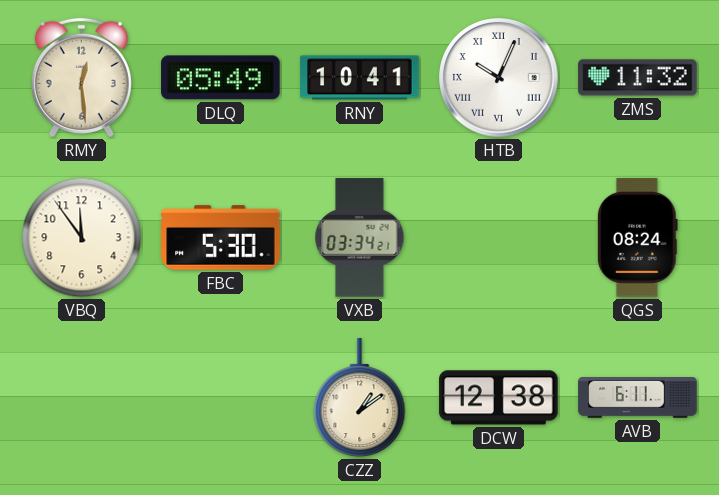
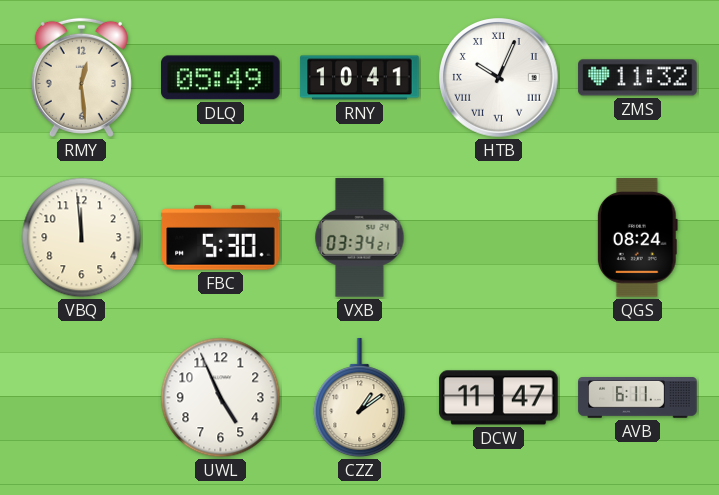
VBQ: 11:54 -> 11:59 (82, 238)
UWL: none -> 4:56 (221, 398)
DCW: 12:38 -> 11:47 (499, 398)
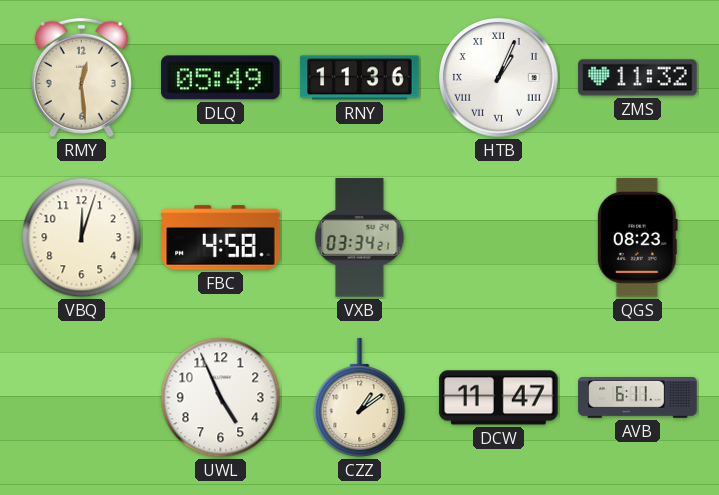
RNY: 10:41 -> 11:36 (360, 78)
HTB: 10:04 -> 1:04 (499, 78)
VBQ: 11:59 -> 12:03 (82, 238)
FBC: 5:30 -> 4:58 (221, 238)
QGS: 08:24 -> 08:23 (637, 238)
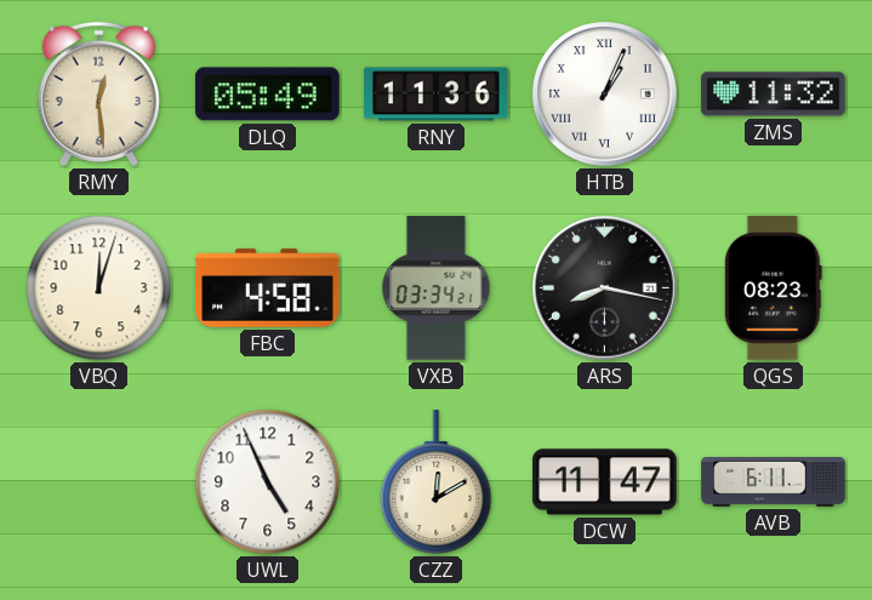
ARS: none -> 8:17 (605, 288)
CZZ: 1:09 -> 12:10 (437, 482)
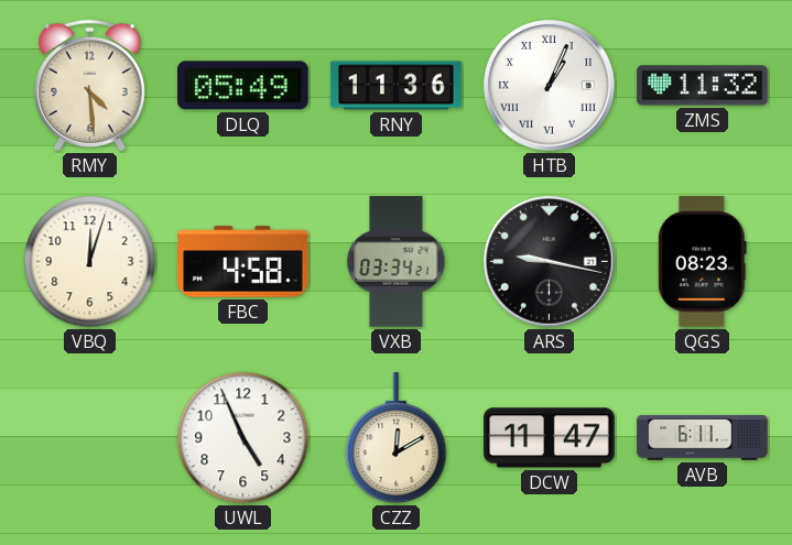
RMY: 12:29 -> 4:29 (89, 85)
ARS: 8:17 -> 9:17 (550, 262)
